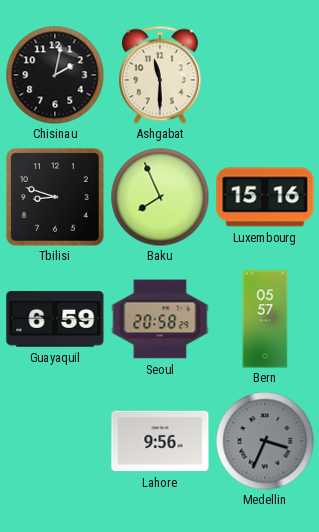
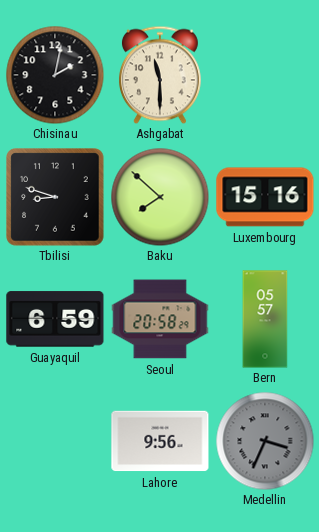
Baku: 7:56 -> 7:52 (160, 197)
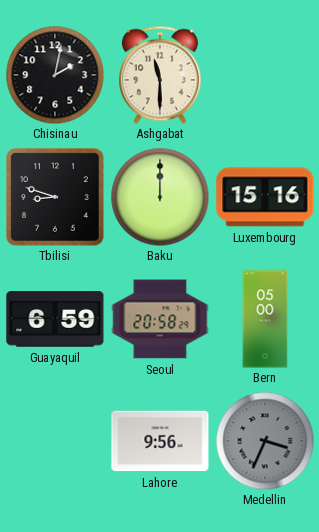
Baku: 7:52 -> 12:00 (160, 197)
Bern: 05:57 -> 05:00 (265, 319)
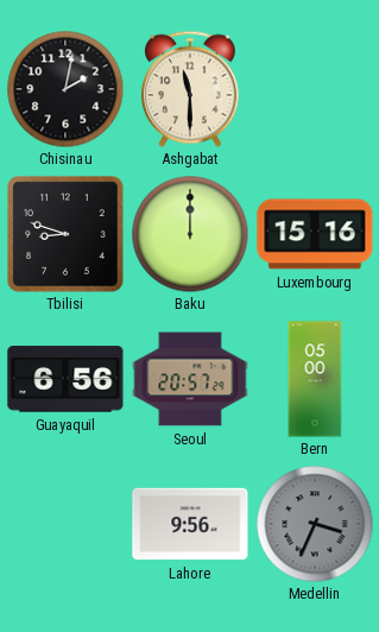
Guayaquil: 6:59 -> 6:56 (65, 379)
Seoul: 20:58 -> 20:57 (190, 379)
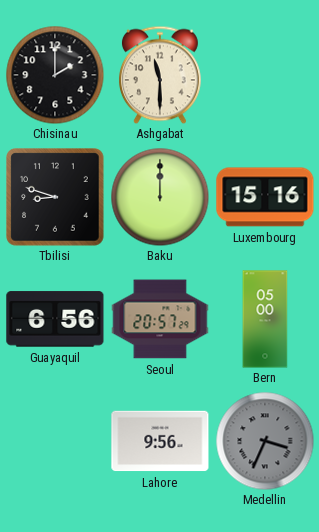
Chisinau: 2:02 -> 2:00 (55, 75)
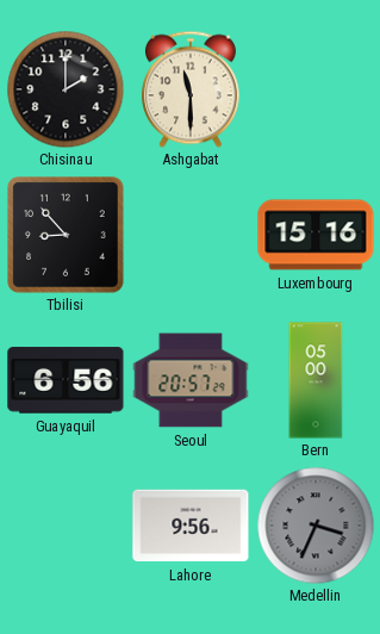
Tbilisi: 8:48 -> 8:53 (66, 235)
Baku: 12:00 -> none (160, 197)
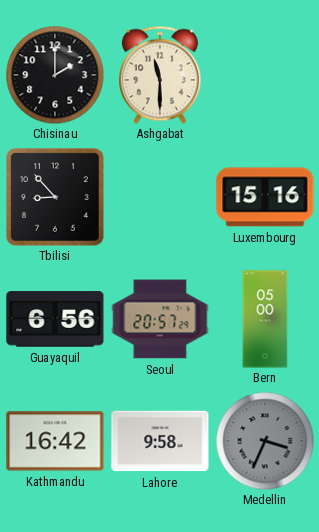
Kathmandu: none -> 16:42 (55, 441)
Lahore: 9:56 -> 9:58 (160, 441)
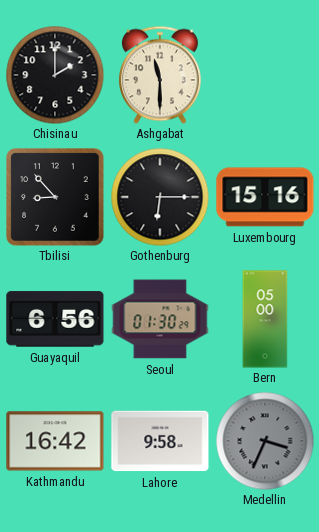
Gothenburg: none -> 6:15 (160, 197)
Seoul: 20:57 -> 01:30 (160, 319)
